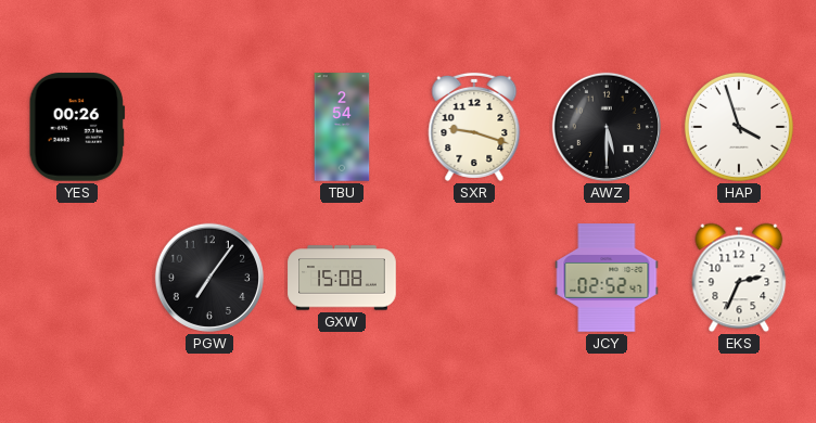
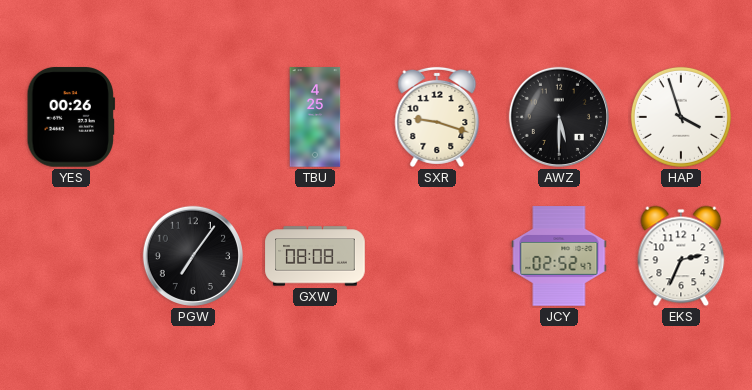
TBU: 2:54 -> 4:25 (315, 117)
GXW: 15:08 -> 08:08 (315, 256)
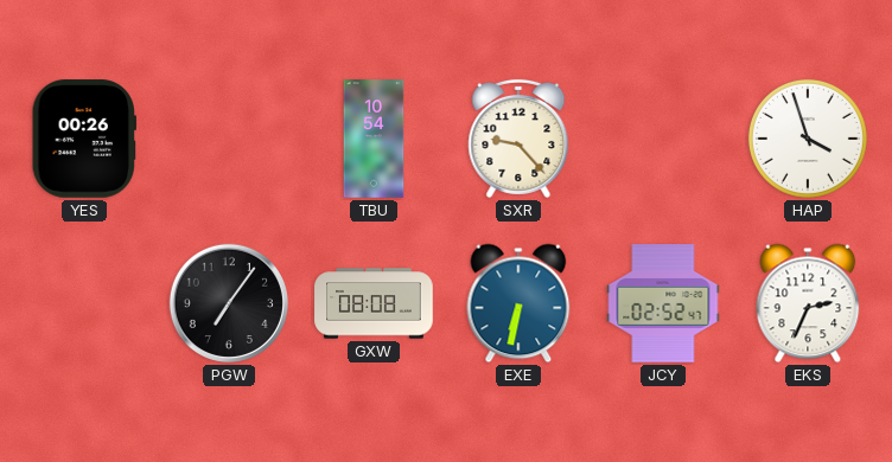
TBU: 4:25 -> 10:54 (374, 139)
SXR: 9:18 -> 9:23 (518, 139)
AWZ: 5:30 -> none (559, 117)
EXE: none -> 6:32 (518, 303)
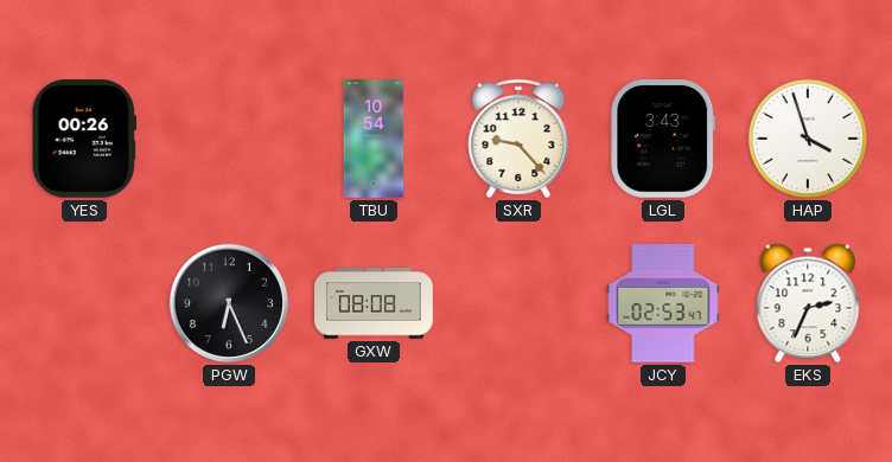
LGL: none -> 3:43 (663, 140)
PGW: 7:06 -> 6:26 (229, 303)
EXE: 6:32 -> none (518, 303)
JCY: 02:52 -> 02:53 (663, 303)
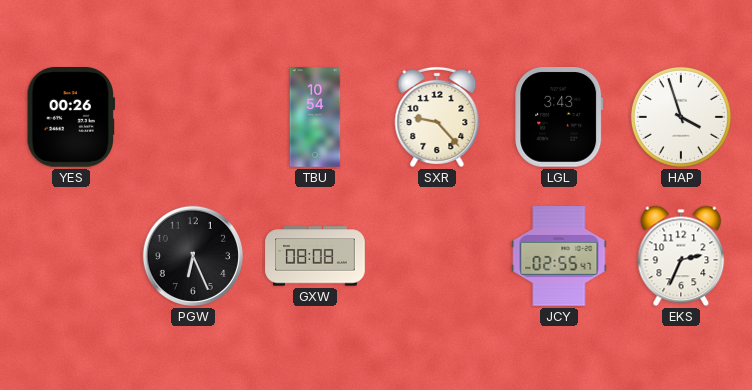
JCY: 02:53 -> 02:55 (559, 256)
